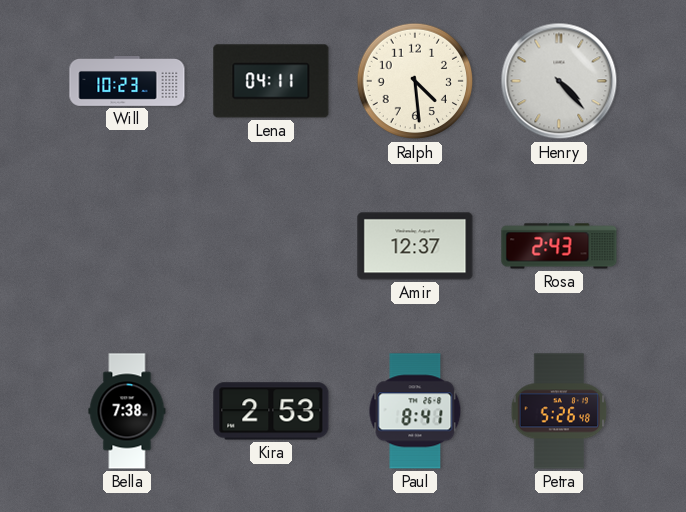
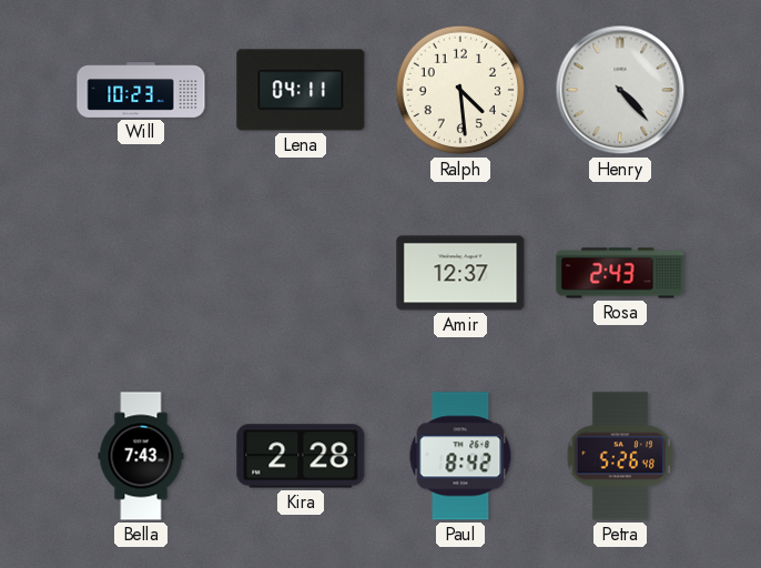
Bella: 7:38 -> 7:43 (141, 456)
Kira: 2:53 -> 2:28 (301, 456)
Paul: 8:41 -> 8:42 (460, 456)
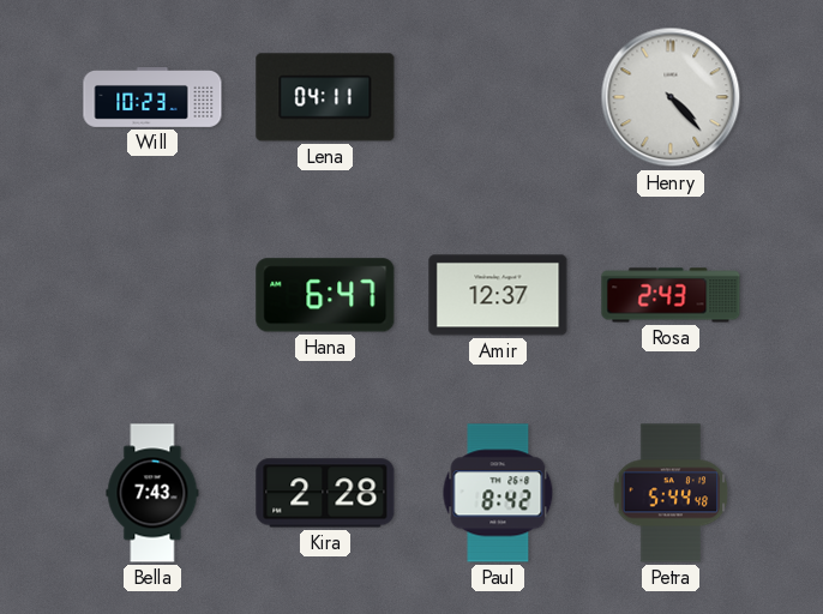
Ralph: 4:29 -> none (460, 90)
Hana: none -> 6:47 (325, 295)
Petra: 5:26 -> 5:44 (671, 493)
